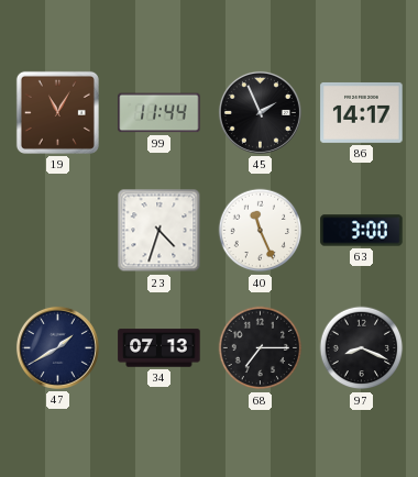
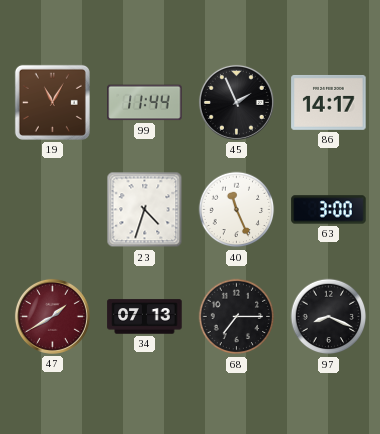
47 dial: navy -> burgundy (52, 316)
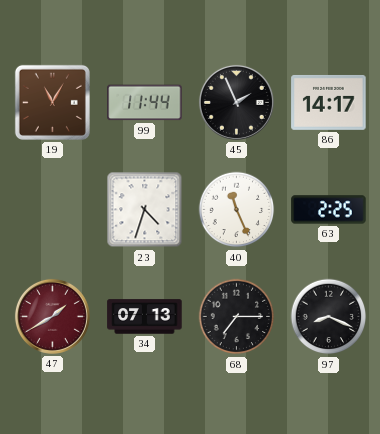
63: 3:00 -> 2:25 (329, 210)
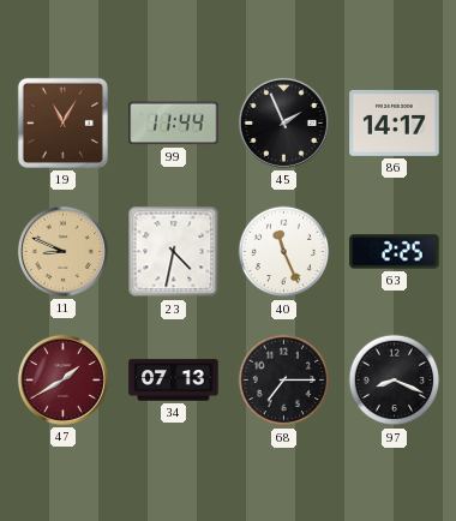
11: none -> 8:49 (62, 251)
23: 4:33 -> 4:32 (174, 252)
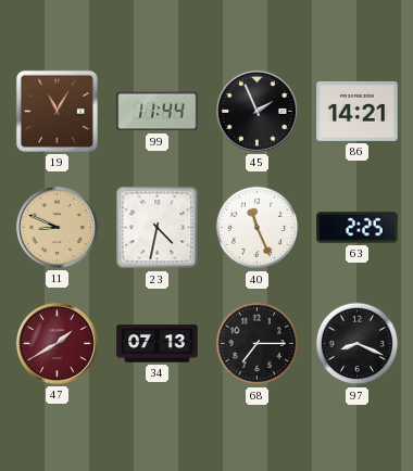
86: 14:17 -> 14:21 (358, 111)
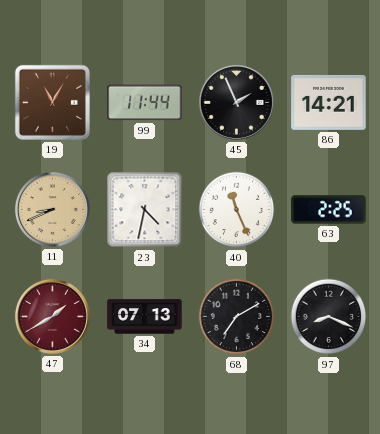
11: 8:49 -> 8:41 (52, 209)
68: 7:15 -> 7:10 (237, 317)
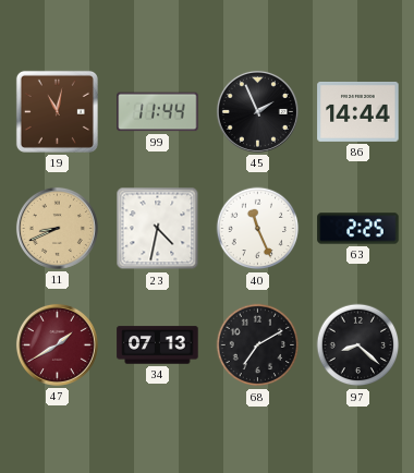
19: 11:05 -> 11:02 (57, 111)
86: 14:21 -> 14:44 (358, 111)
97: 8:19 -> 8:22 (358, 345)
